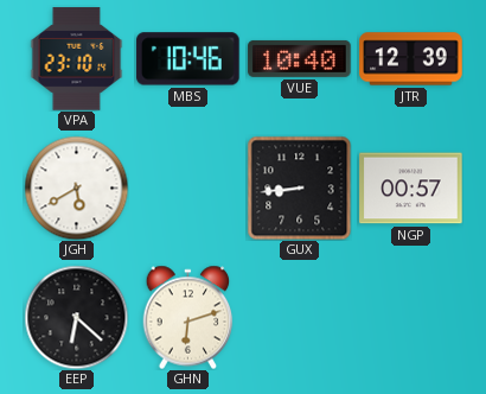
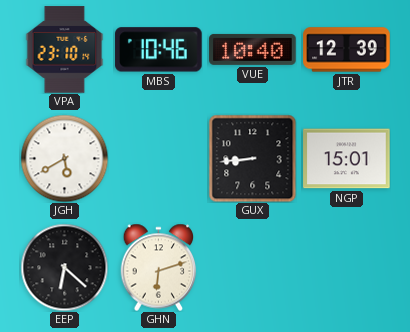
NGP: 00:57 -> 15:01 (347, 159)
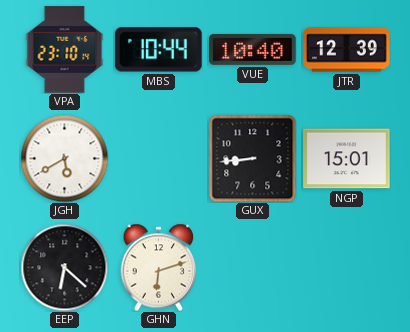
MBS: 10:46 -> 10:44 (159, 50)
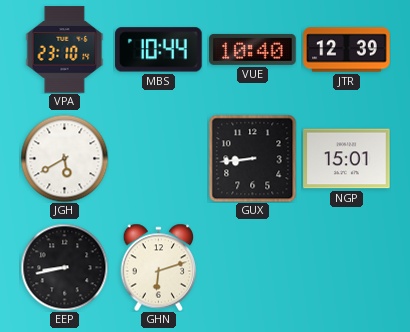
EEP: 6:22 -> 8:43 (64, 267)
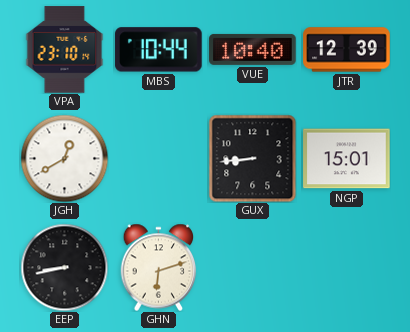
JGH: 5:40 -> 12:40 (64, 158)
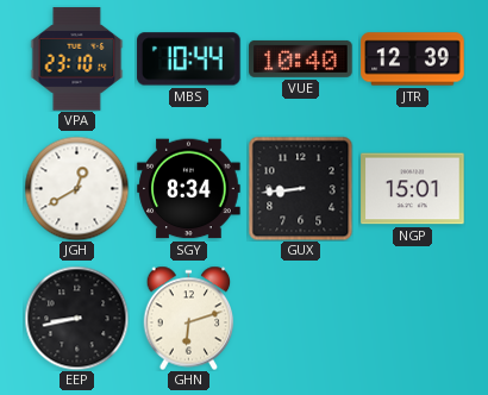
SGY: none -> 8:34 (189, 189)
